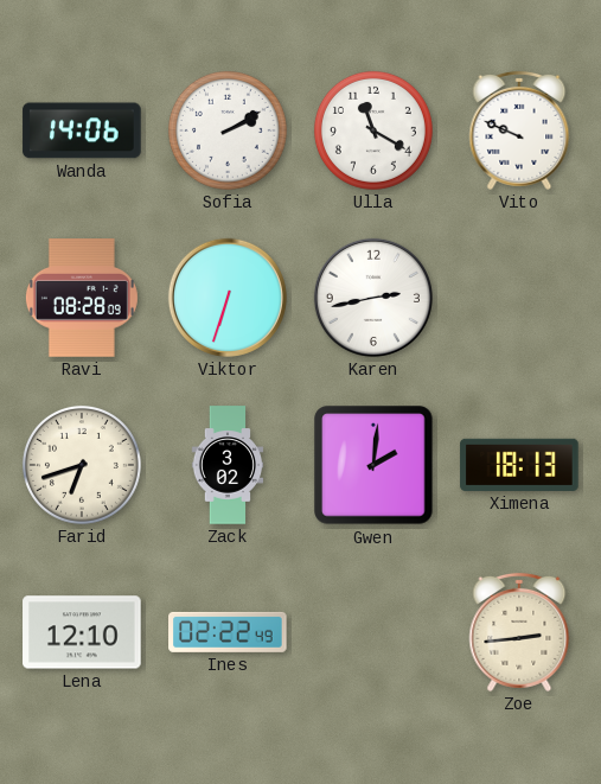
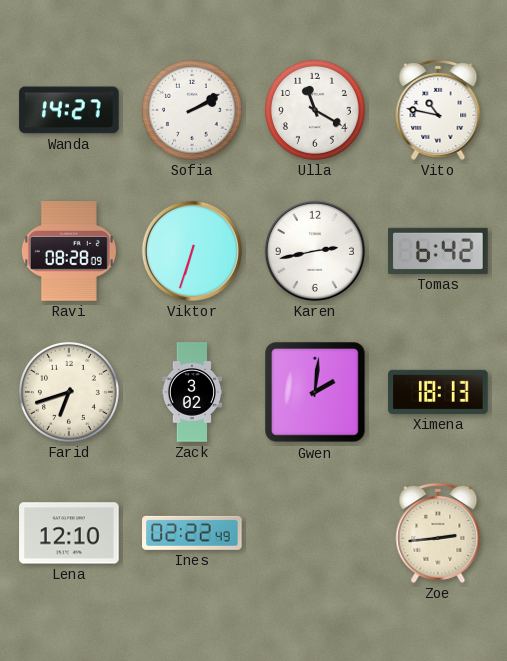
Wanda: 14:06 -> 14:27 (69, 110)
Vito: 9:49 -> 10:47 (438, 110)
Tomas: none -> 6:42 (438, 251)
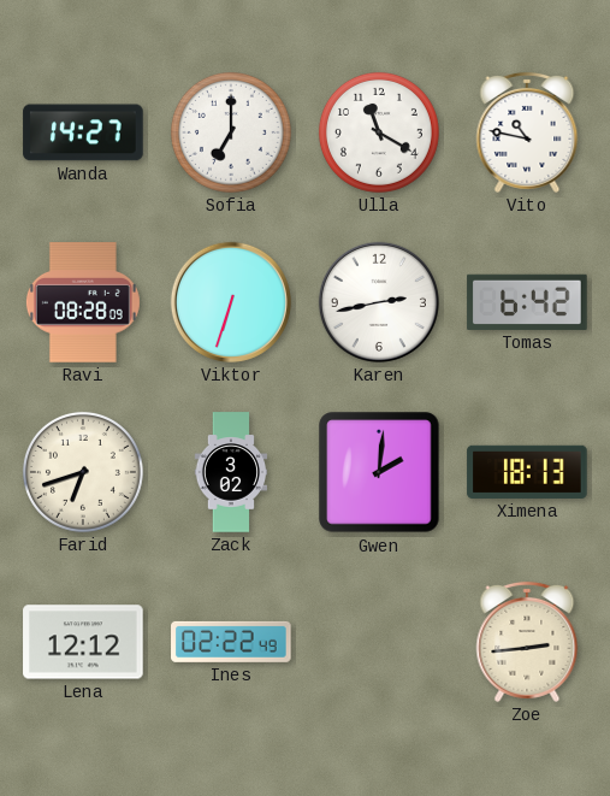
Sofia: 2:10 -> 7:00 (231, 132)
Lena: 12:10 -> 12:12 (83, 642)
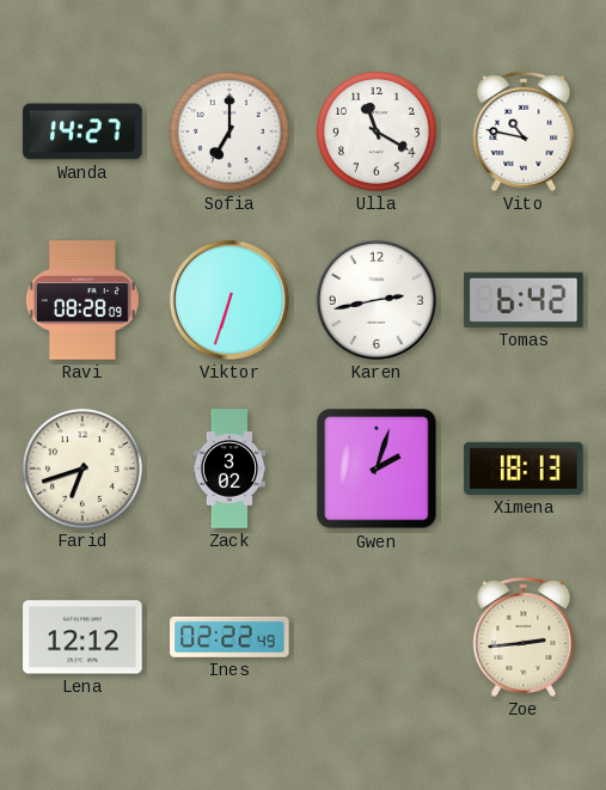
Gwen: 2:01 -> 2:03 (377, 469)
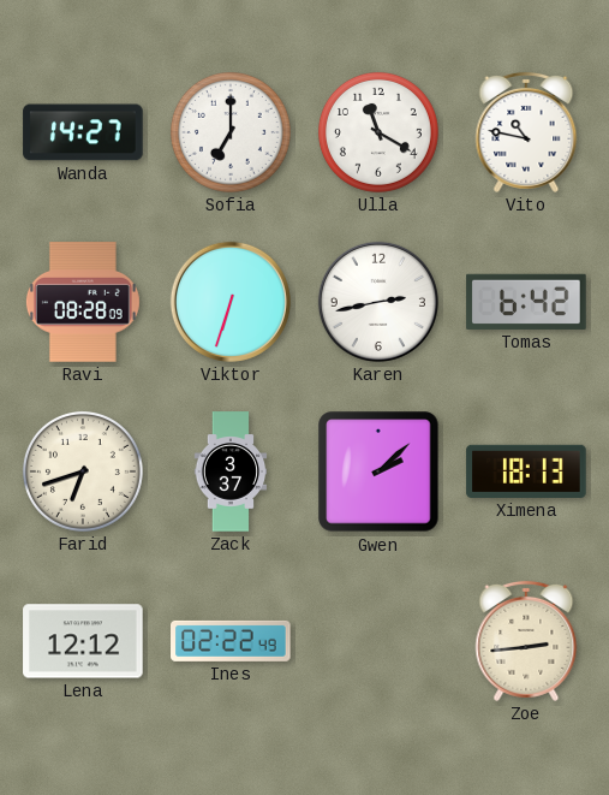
Zack: 3:02 -> 3:37 (231, 471)
Gwen: 2:03 -> 2:08 (378, 471)
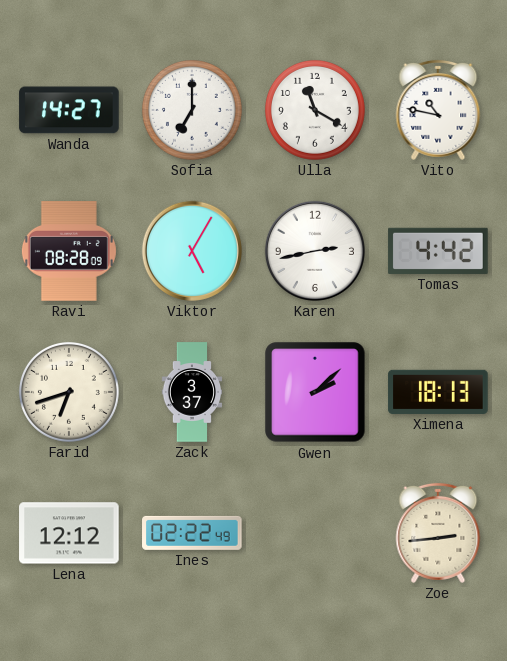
Viktor: 6:33 -> 5:05 (192, 251)
Tomas: 6:42 -> 4:42 (438, 251)
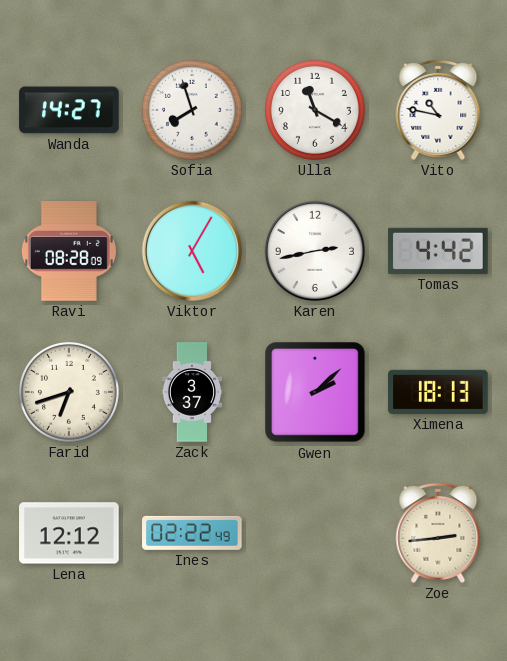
Sofia: 7:00 -> 7:57 (192, 110)
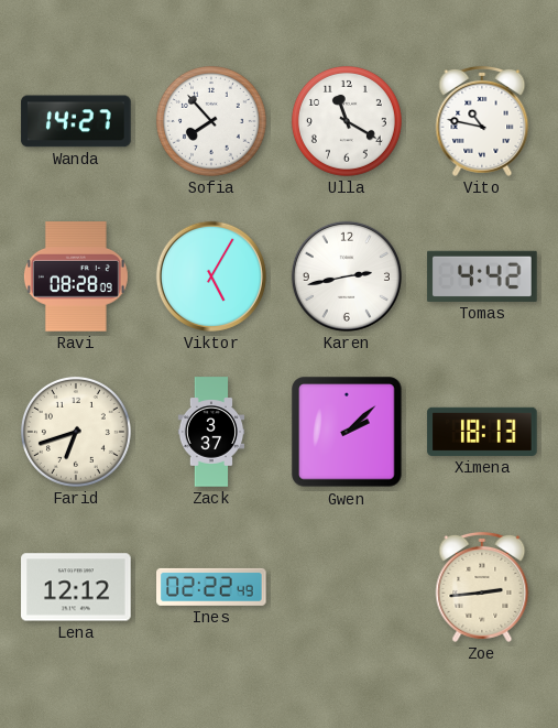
Sofia: 7:57 -> 7:53 (211, 121)
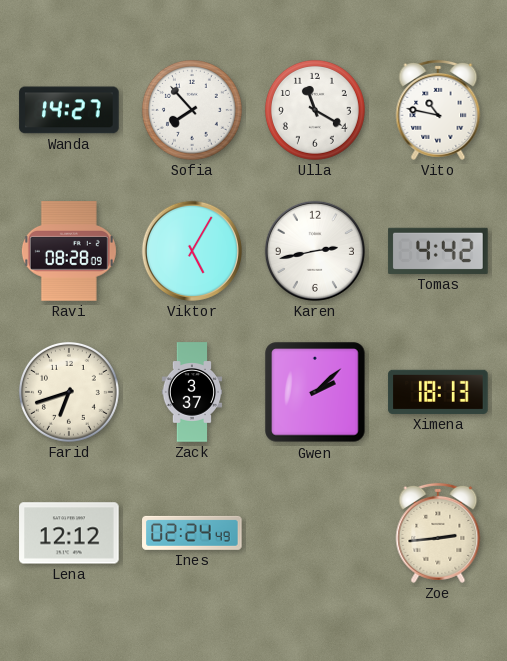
Ines: 02:22 -> 02:24 (192, 533)
